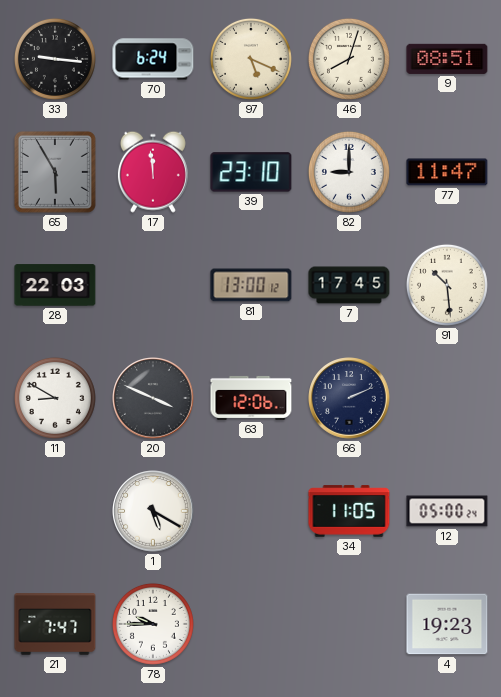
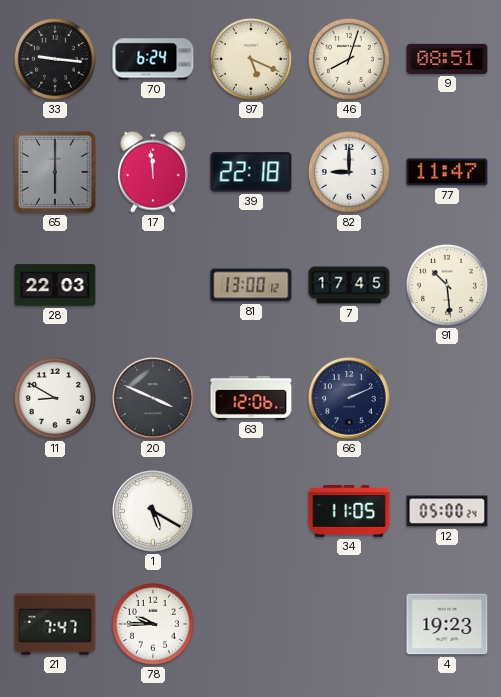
65: 5:55 -> 6:00 (55, 172)
39: 23:10 -> 22:18 (251, 172)
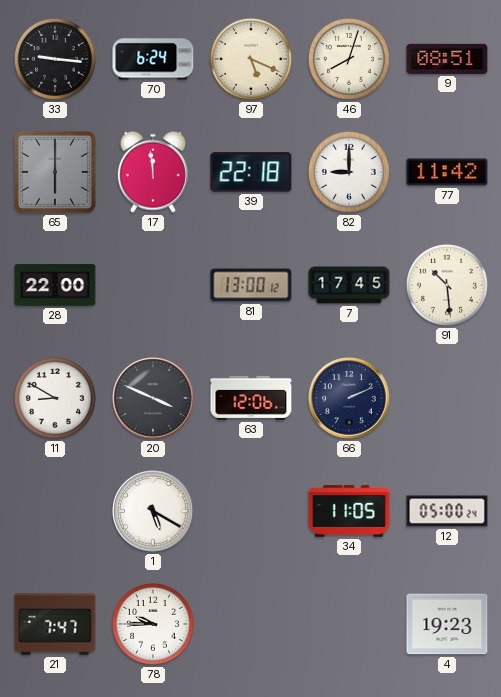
77: 11:47 -> 11:42 (447, 172)
28: 22:03 -> 22:00 (55, 285)
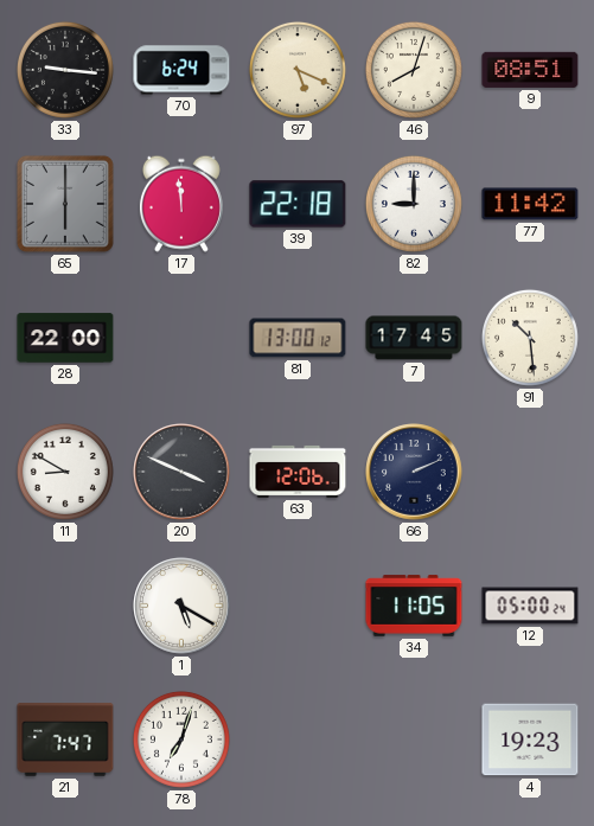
78: 9:45 -> 7:03 (181, 739)
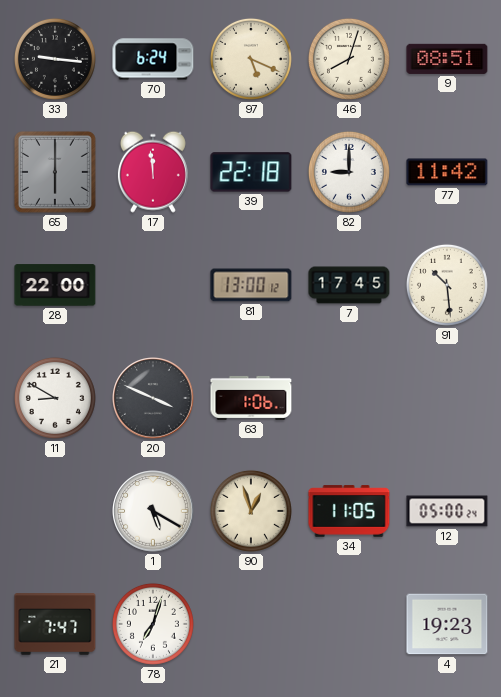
63: 12:06 -> 1:06 (251, 398)
66: 2:11 -> none (414, 472)
90: none -> 12:57 (251, 511)
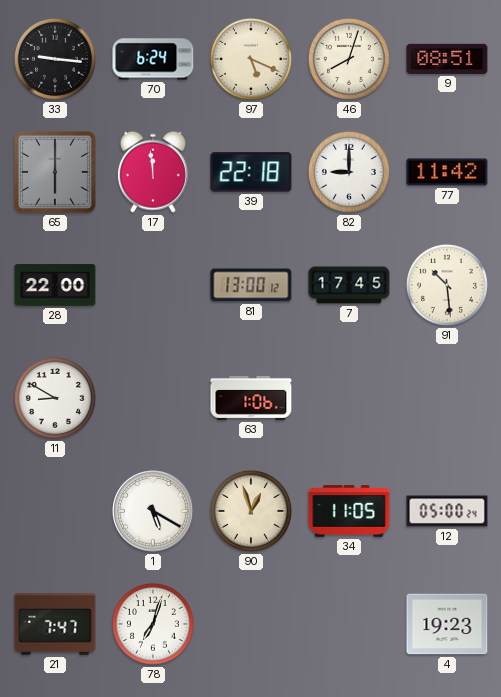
20: 3:49 -> none (153, 398)
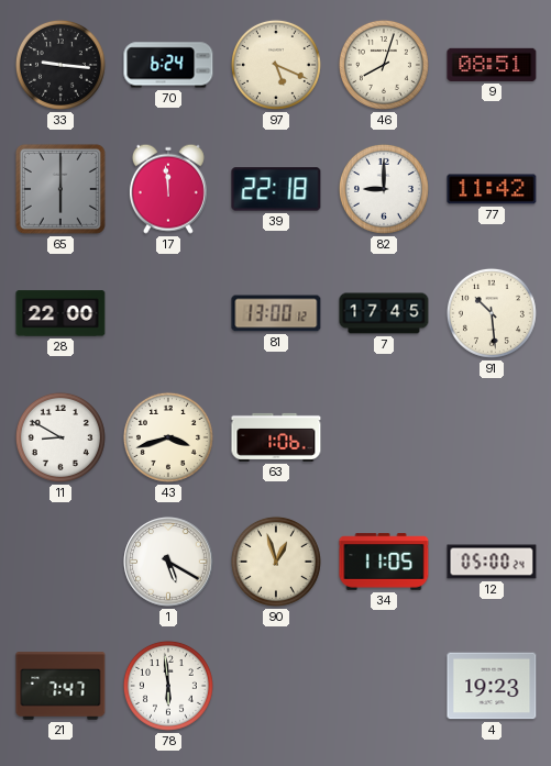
43: none -> 3:42 (168, 437)
78: 7:03 -> 5:59 (168, 686)
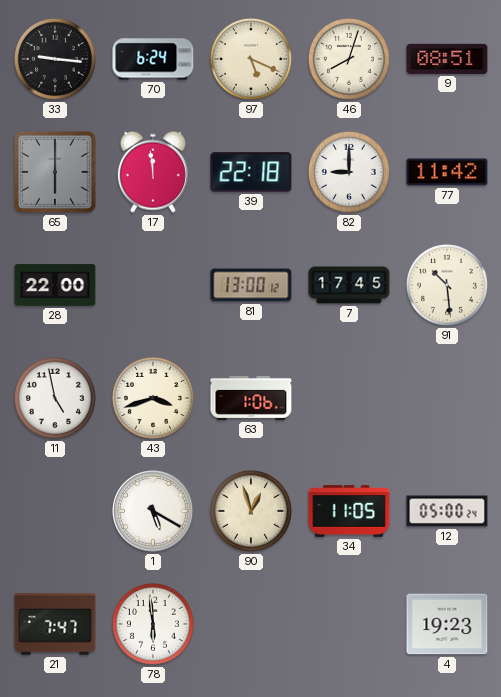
11: 8:50 -> 4:58 (55, 398)
